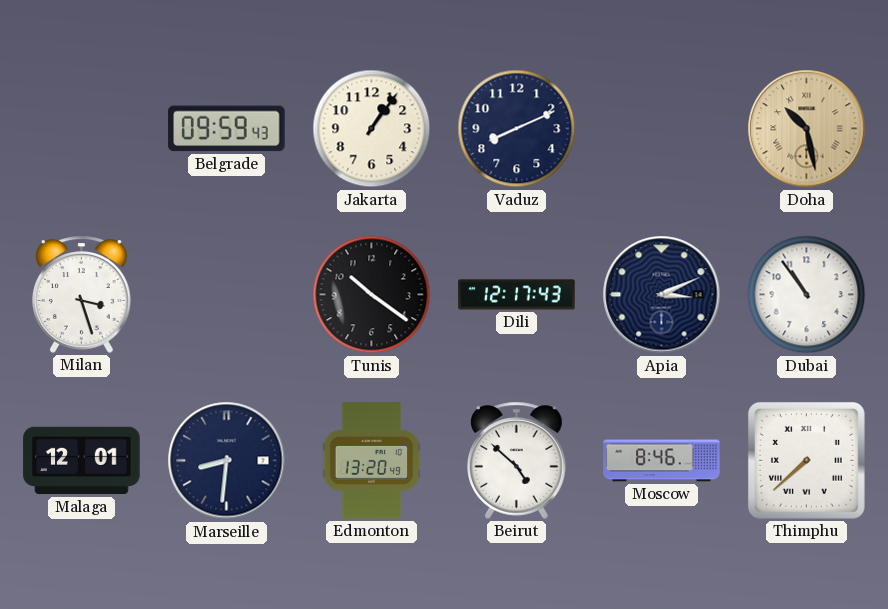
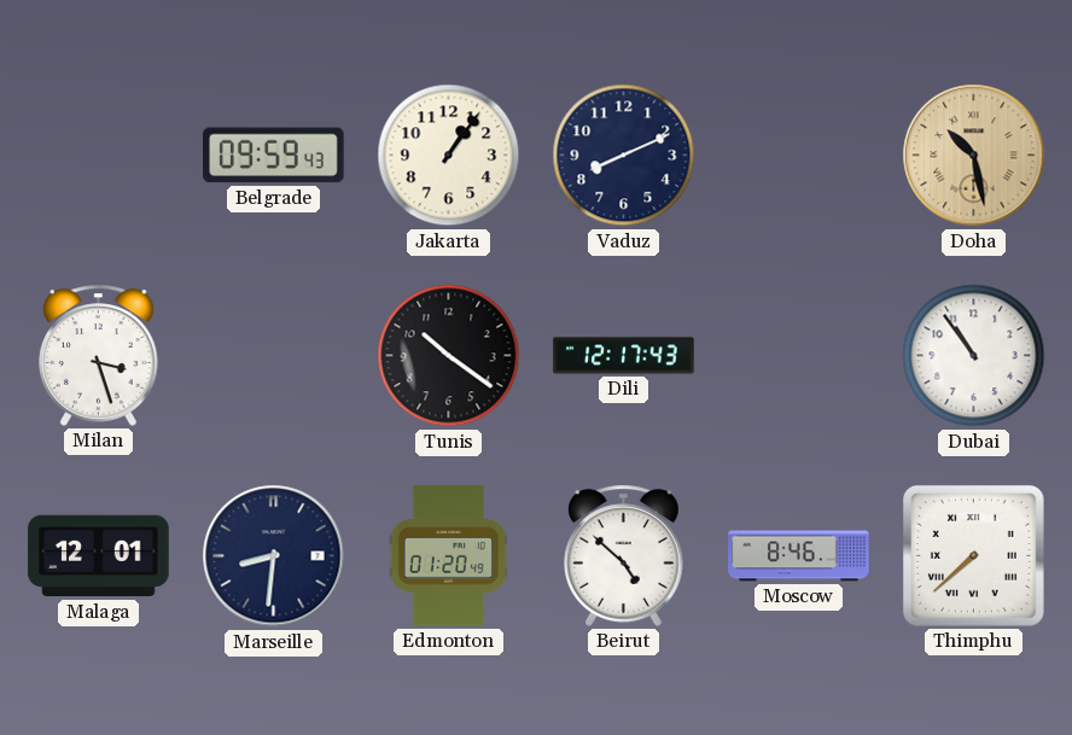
Apia: 3:11 -> none (662, 295)
Edmonton: 13:20 -> 01:20 (449, 556)
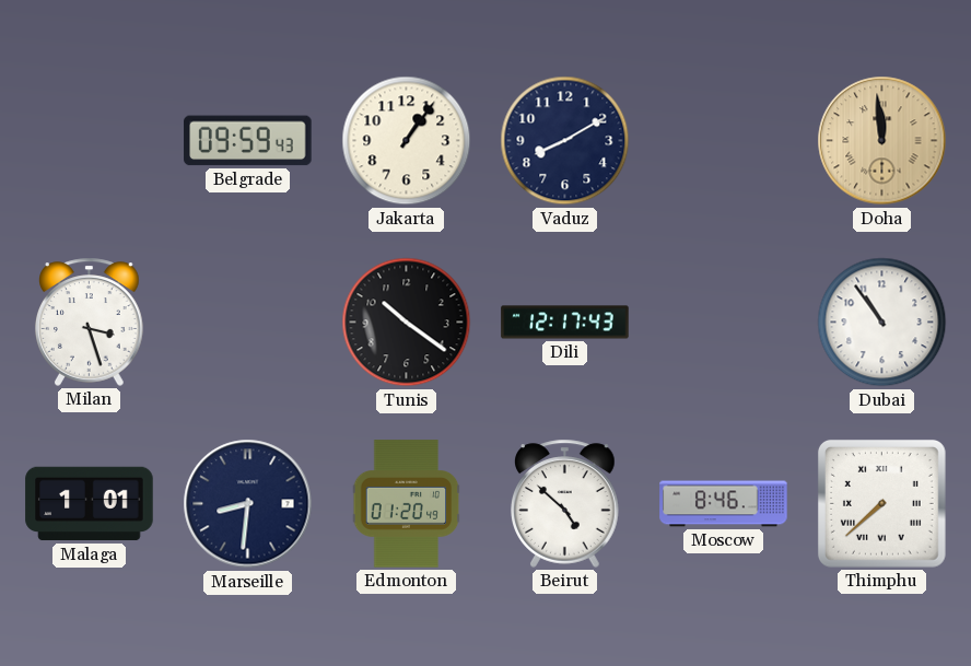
Vaduz: 8:11 -> 8:10 (565, 141)
Doha: 10:28 -> 11:59 (882, 141)
Malaga: 12:01 -> 1:01 (90, 504)
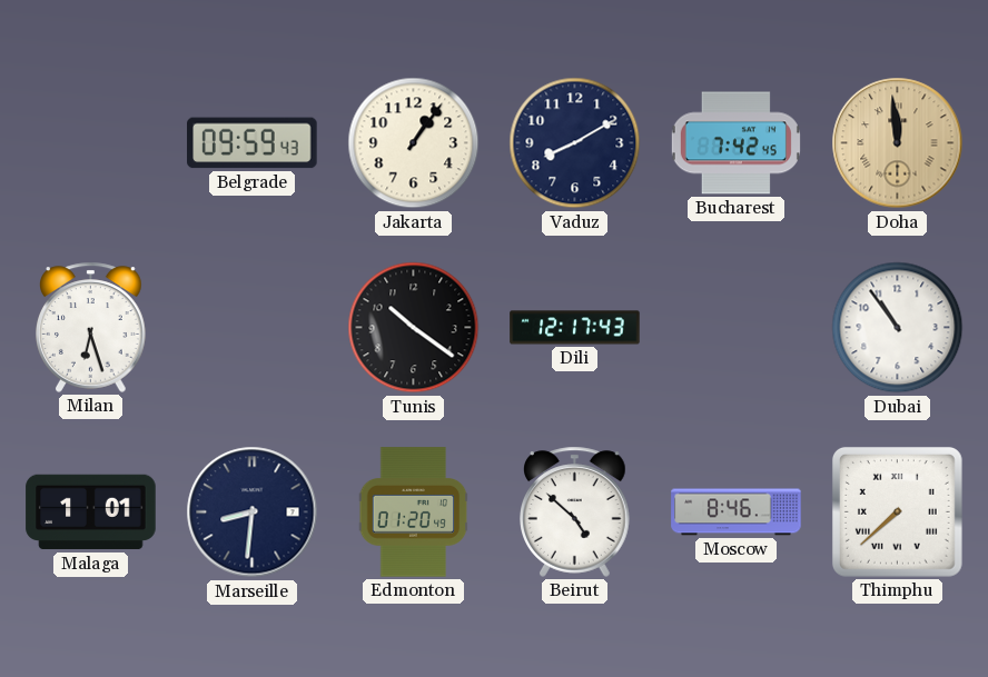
Bucharest: none -> 7:42 (735, 143)
Milan: 3:27 -> 6:27 (91, 327)
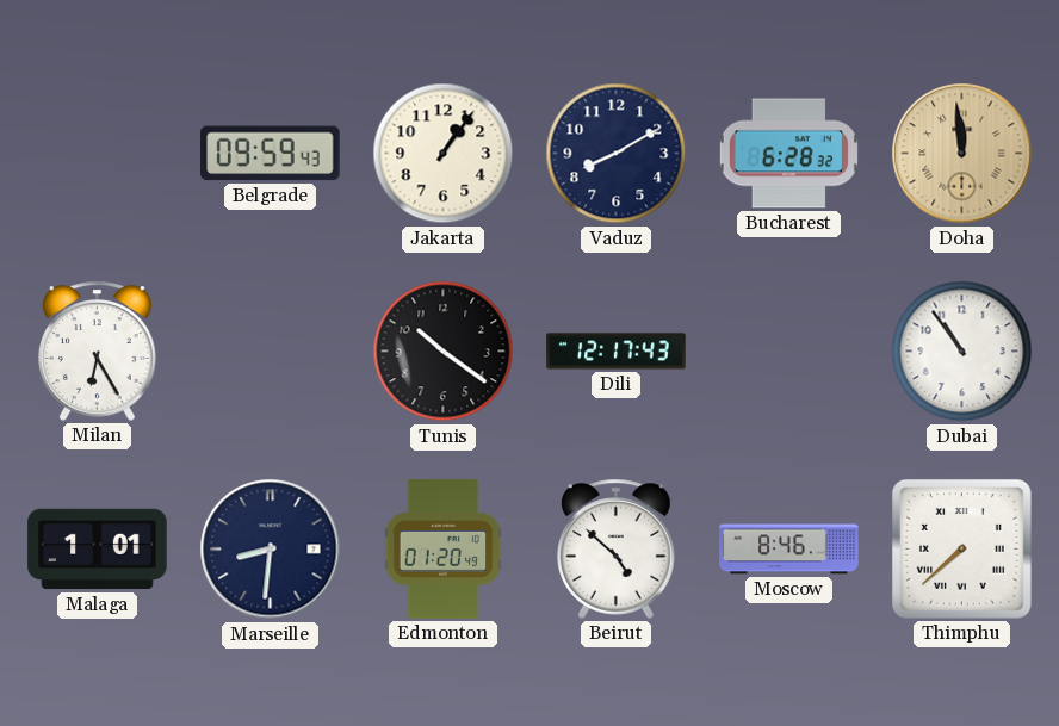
Bucharest: 7:42 -> 6:28 (788, 154)
Milan: 6:27 -> 6:25 (98, 350)
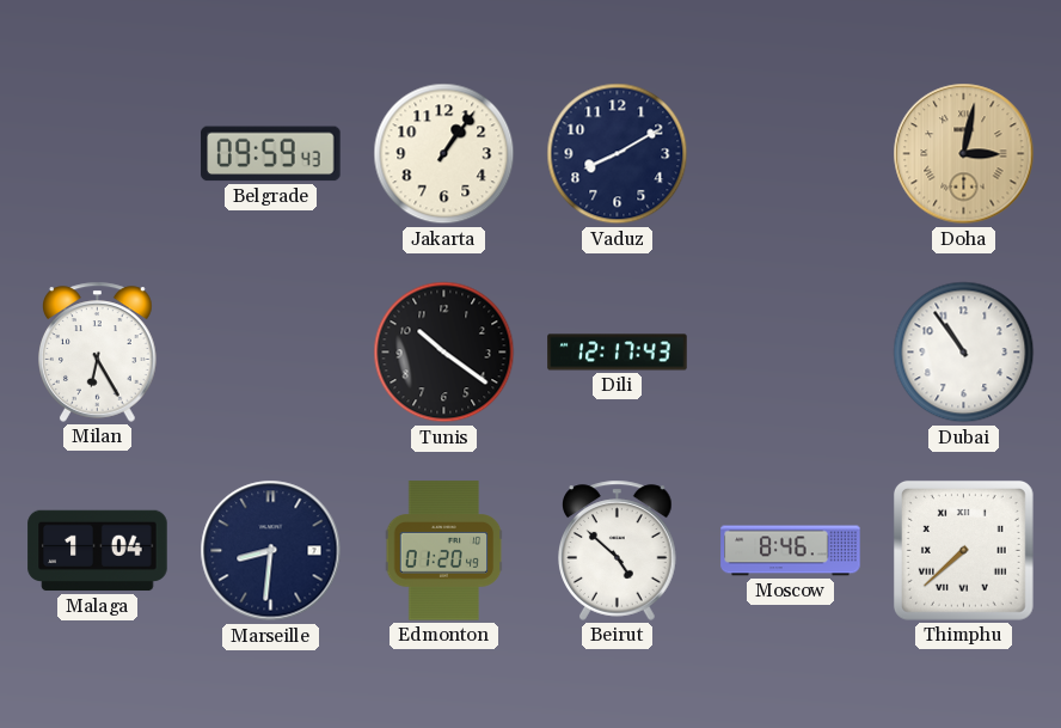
Bucharest: 6:28 -> none (788, 154)
Doha: 11:59 -> 3:02 (964, 154)
Malaga: 1:01 -> 1:04 (98, 551)
